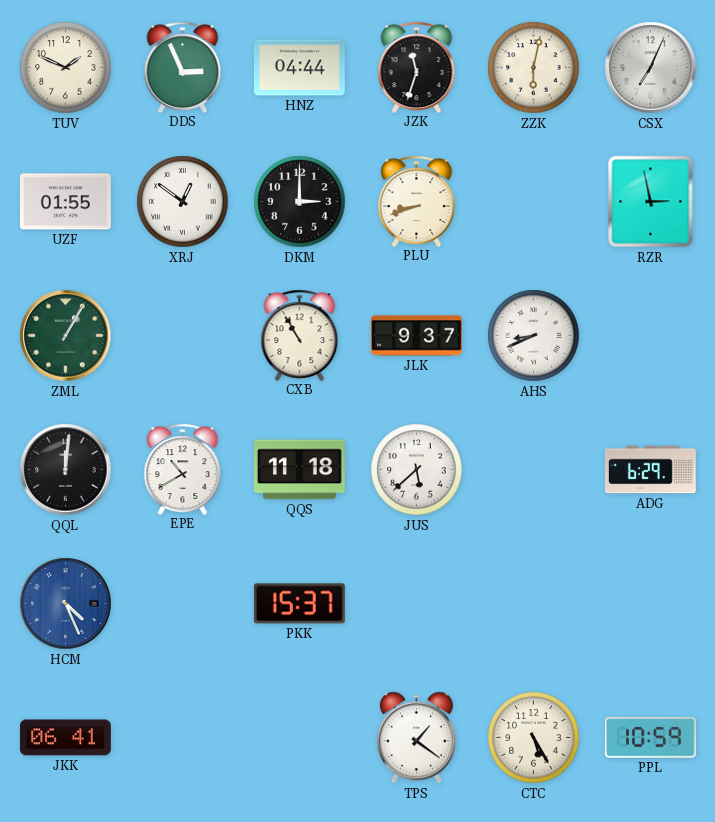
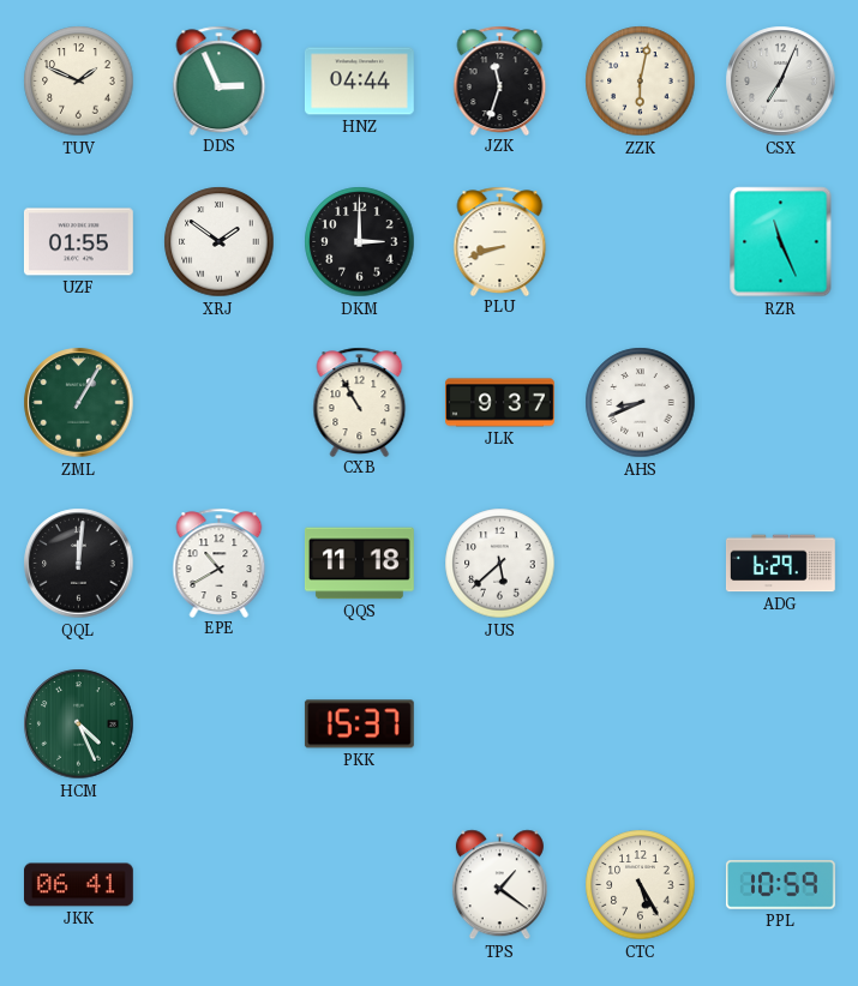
XRJ: 12:51 -> 1:51 (220, 242)
RZR: 2:58 -> 11:26 (781, 242)
HCM dial: blue -> green (79, 725)
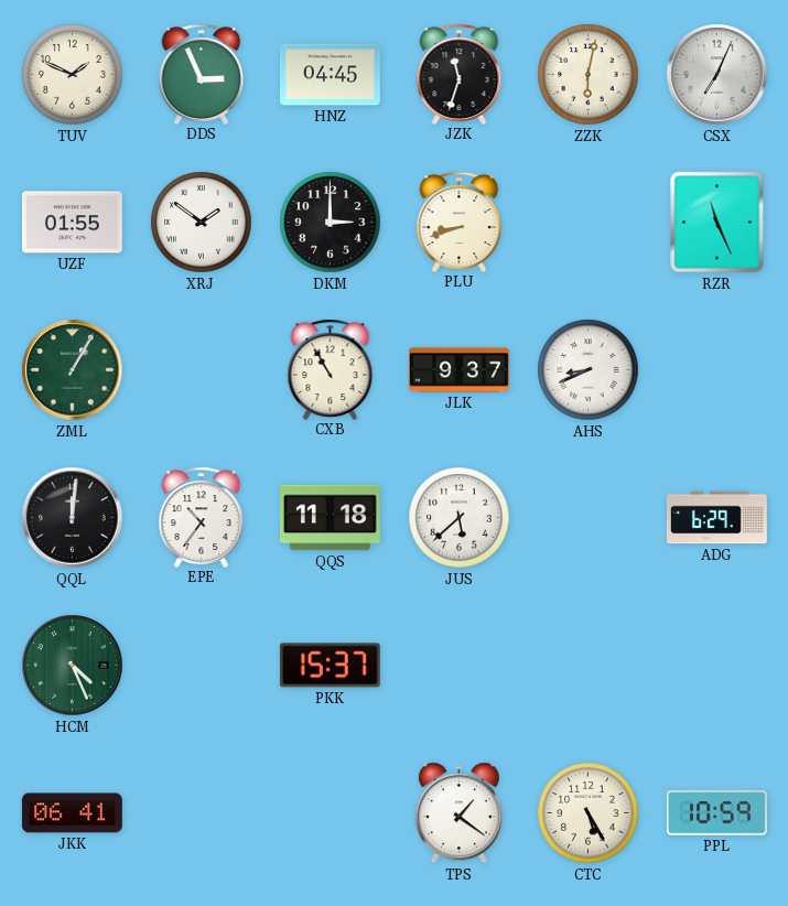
HNZ: 04:44 -> 04:45 (330, 75)
EPE: 10:40 -> 10:36 (202, 517)
